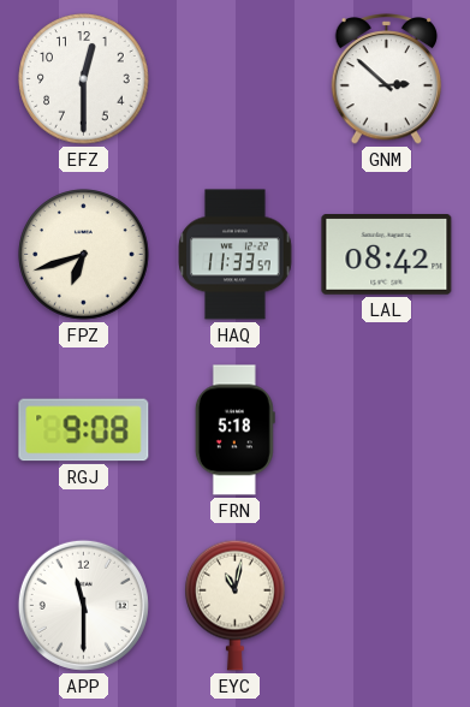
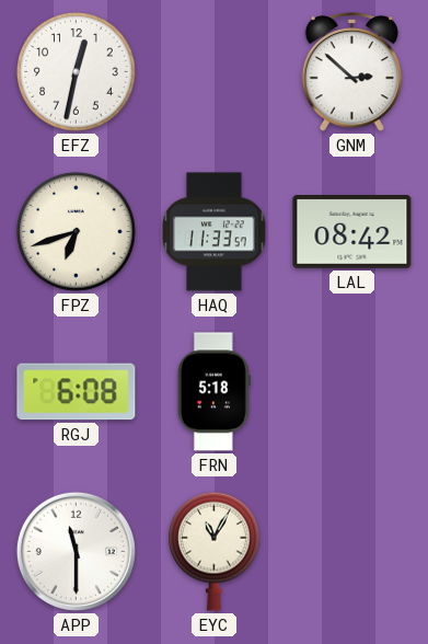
EFZ: 12:30 -> 12:32 (77, 72)
RGJ: 9:08 -> 6:08 (77, 392)
EYC: 11:02 -> 11:05 (215, 551)
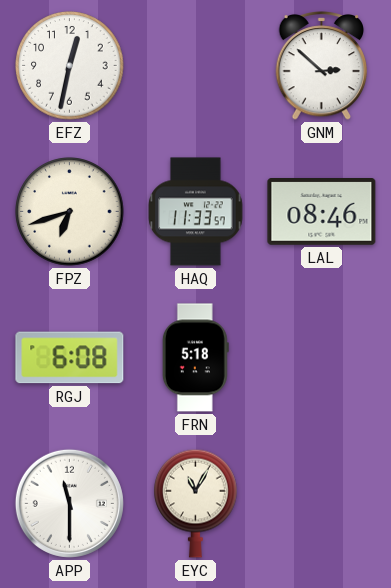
LAL: 08:42 -> 08:46 (322, 212)
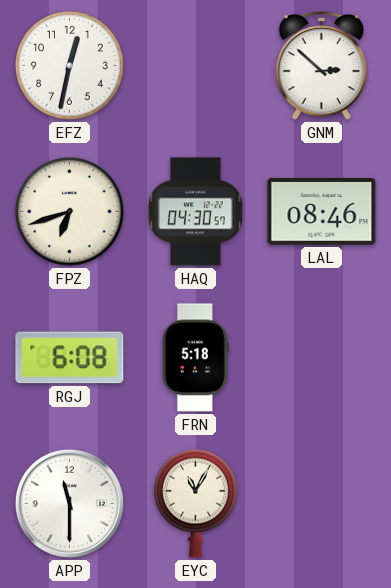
HAQ: 11:33 -> 04:30 (196, 212)
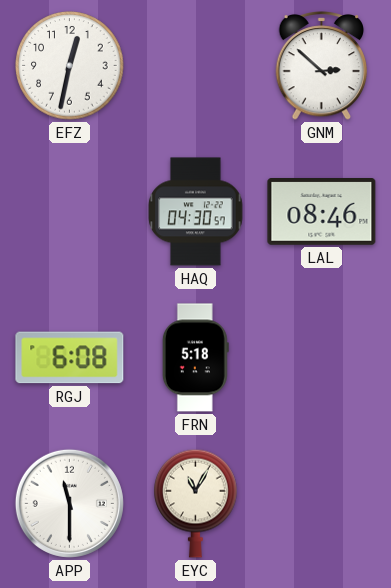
FPZ: 6:42 -> none (70, 212)
